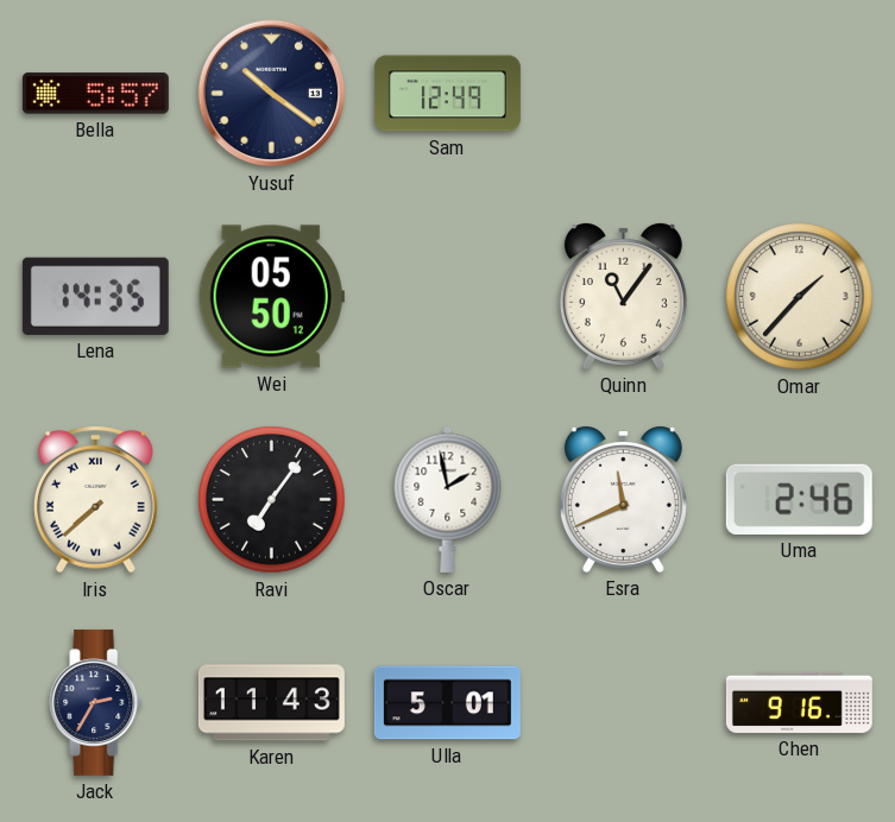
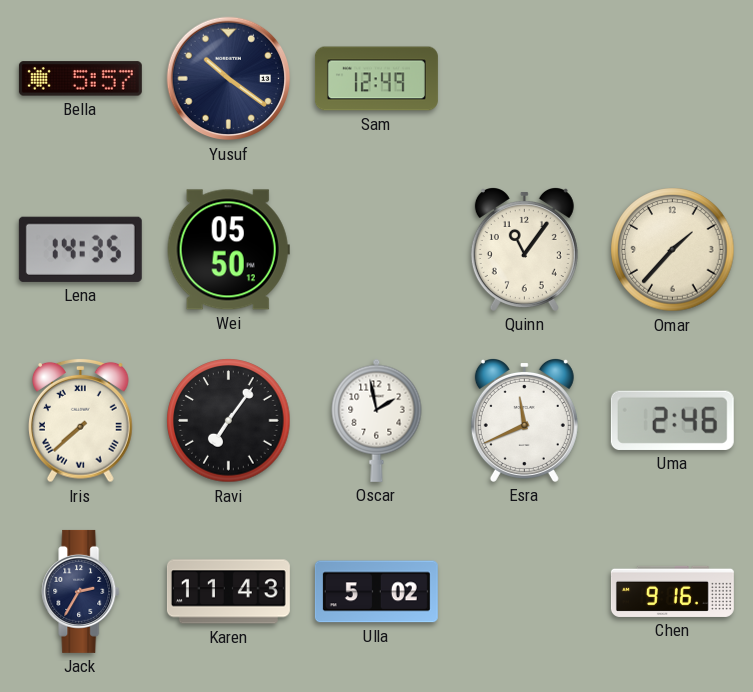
Ulla: 5:01 -> 5:02 (376, 592)
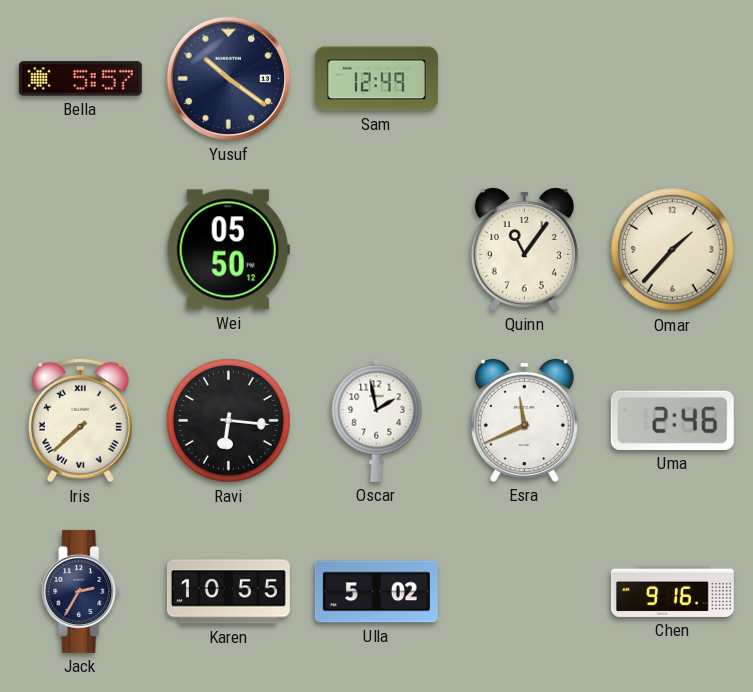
Lena: 14:35 -> none (80, 249)
Ravi: 7:06 -> 6:16 (229, 421)
Karen: 11:43 -> 10:55 (228, 592)
